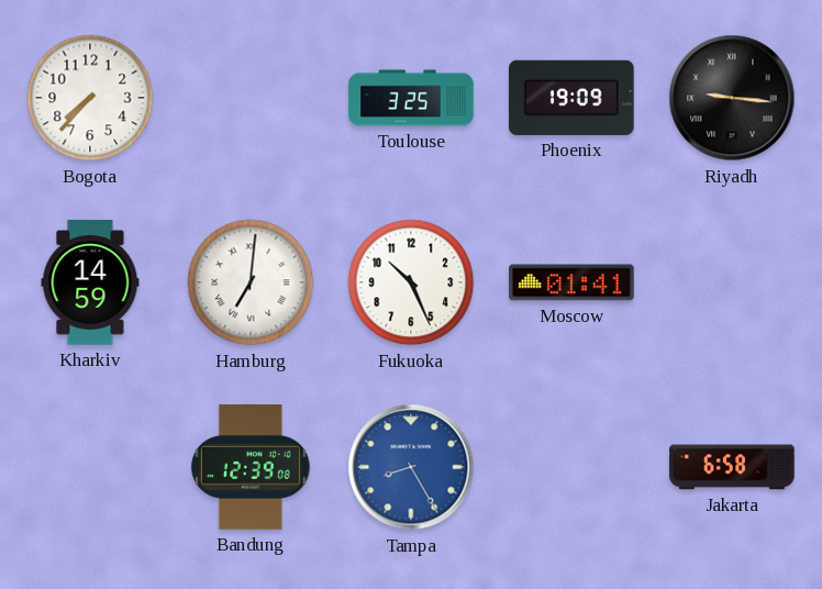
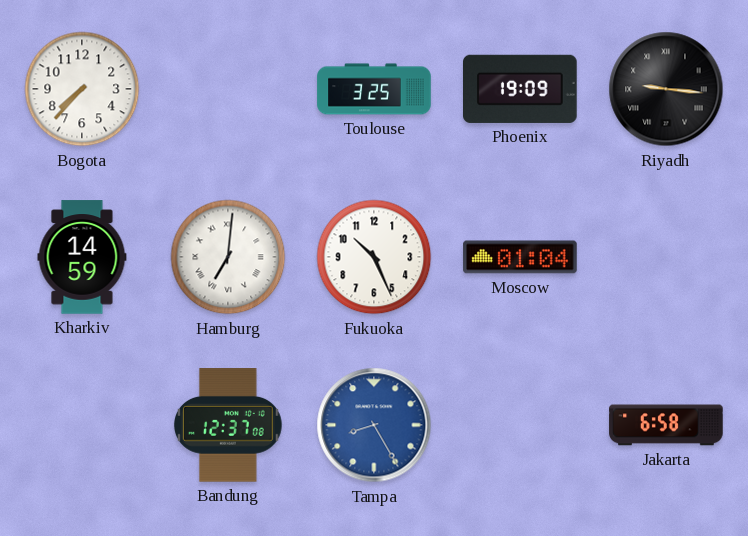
Moscow: 01:41 -> 01:04 (520, 257)
Bandung: 12:39 -> 12:37 (229, 425)
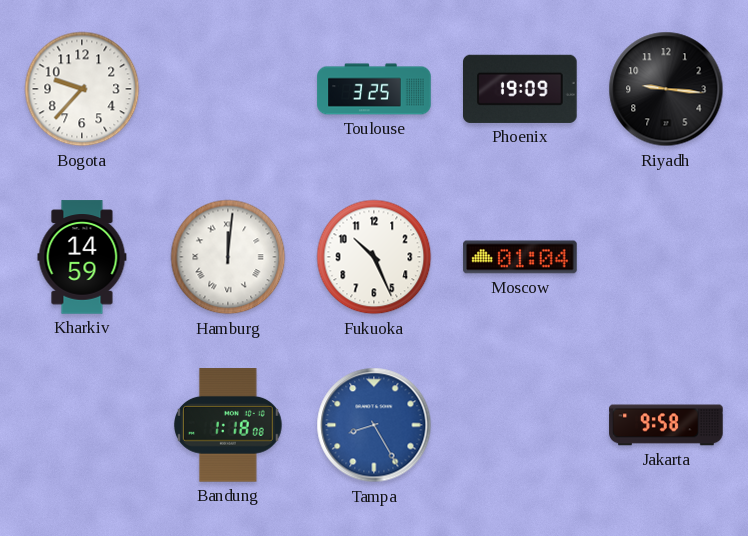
Bogota: 7:37 -> 9:37 (82, 89)
Riyadh numerals: Roman -> Arabic (666, 89)
Hamburg: 7:01 -> 12:01 (228, 257)
Bandung: 12:37 -> 1:18 (229, 425)
Jakarta: 6:58 -> 9:58 (666, 425)
